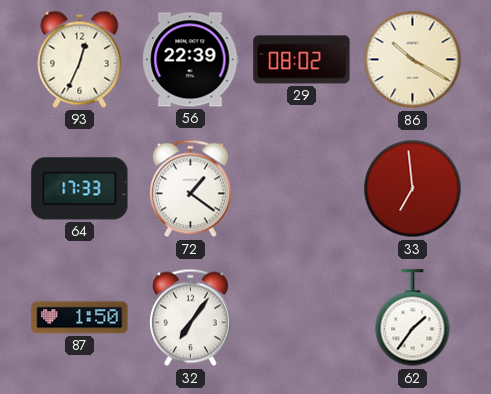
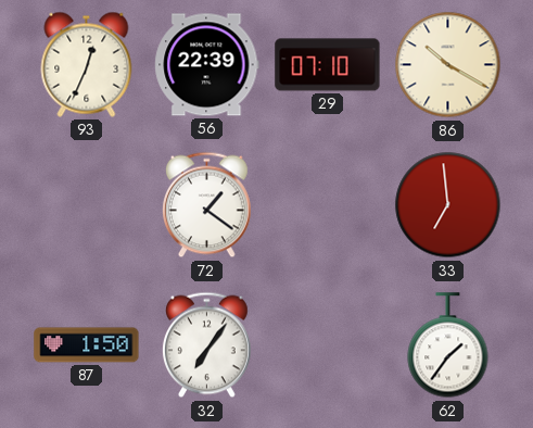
29: 08:02 -> 07:10 (328, 65)
64: 17:33 -> none (80, 189)
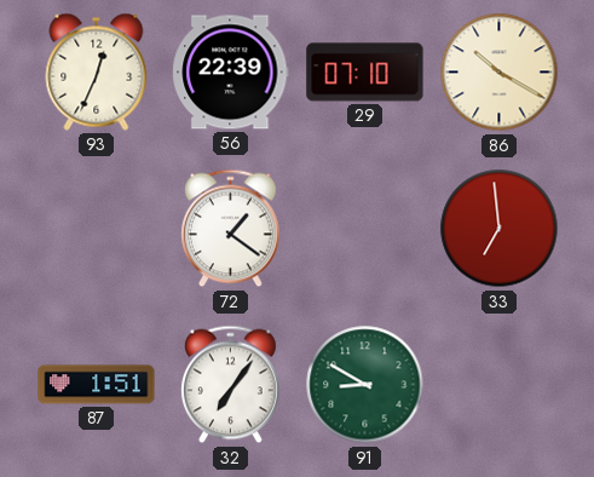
87: 1:50 -> 1:51 (97, 385)
91: none -> 8:50 (365, 385)
62: 1:36 -> none (448, 345)
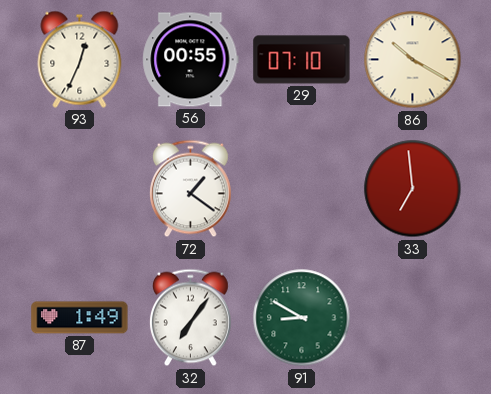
56: 22:39 -> 00:55 (191, 60)
87: 1:51 -> 1:49 (80, 318)
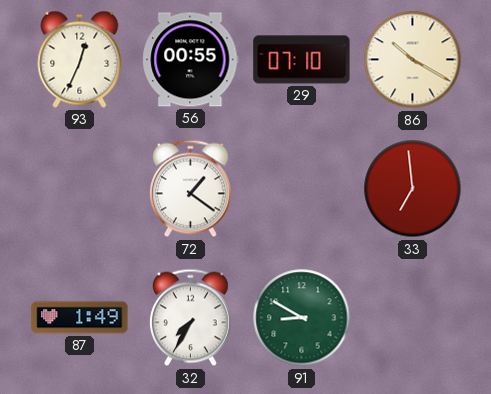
32: 7:06 -> 7:35 (190, 318)
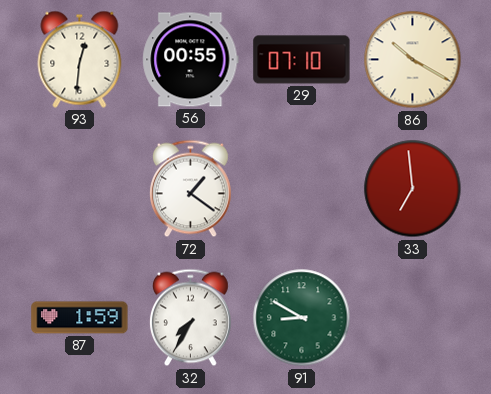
93: 12:34 -> 12:31 (80, 59)
87: 1:49 -> 1:59 (80, 318)
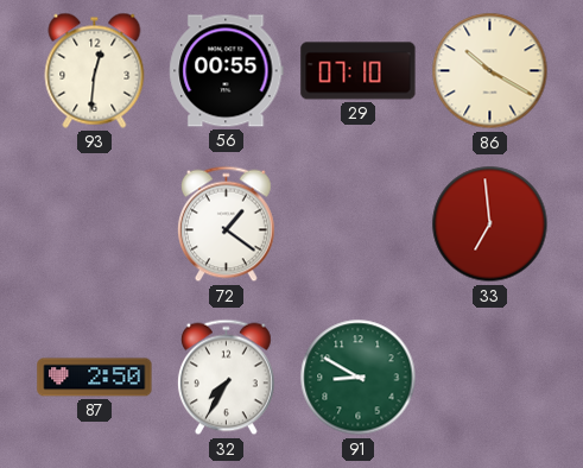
87: 1:59 -> 2:50 (95, 378)
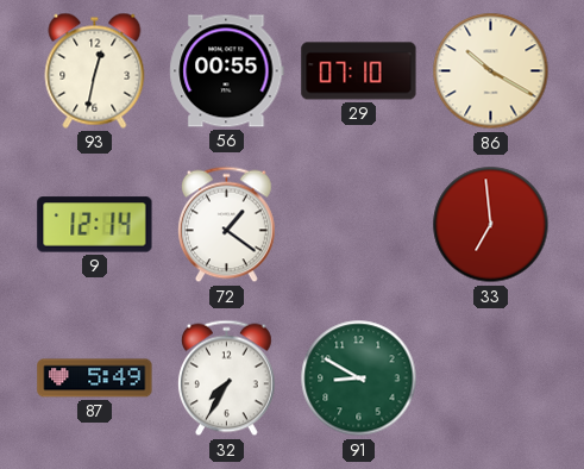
93: 12:31 -> 12:32 (95, 70)
9: none -> 12:14 (95, 225)
87: 2:50 -> 5:49 (95, 379)
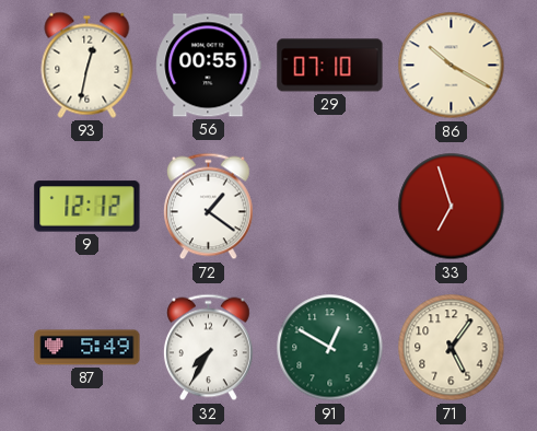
9: 12:14 -> 12:12 (87, 207)
33: 6:59 -> 6:57 (452, 207)
91: 8:50 -> 12:50 (330, 348)
71: none -> 5:06 (452, 348)
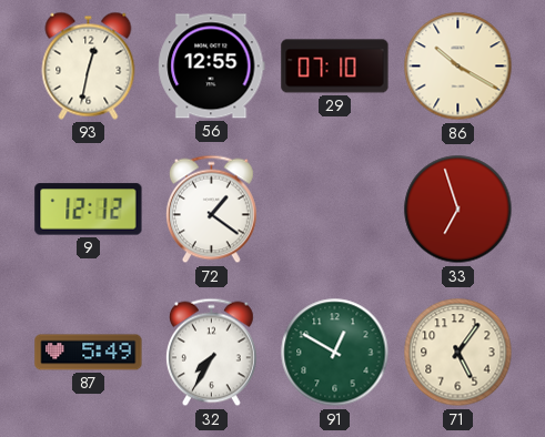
56: 00:55 -> 12:55 (212, 67)
